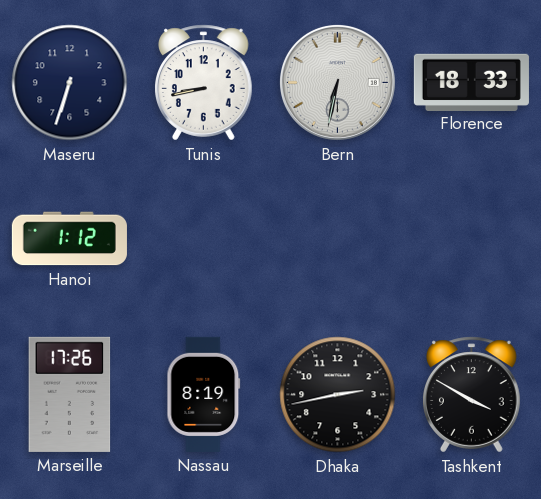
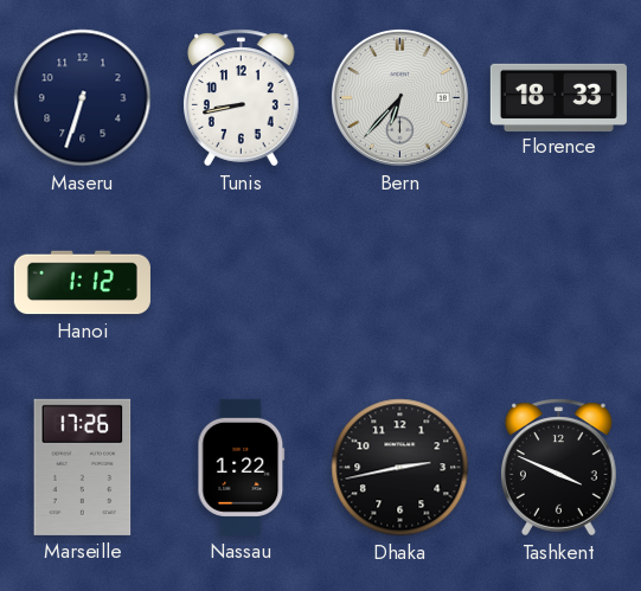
Bern: 6:32 -> 6:37 (399, 97)
Nassau: 8:19 -> 1:22 (242, 467)
Tashkent: 3:50 -> 3:49 (559, 468)
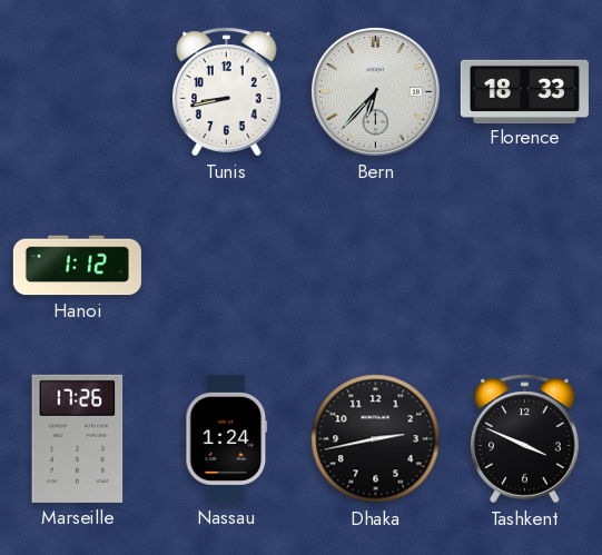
Maseru: 6:33 -> none (83, 98)
Nassau: 1:22 -> 1:24 (227, 438)
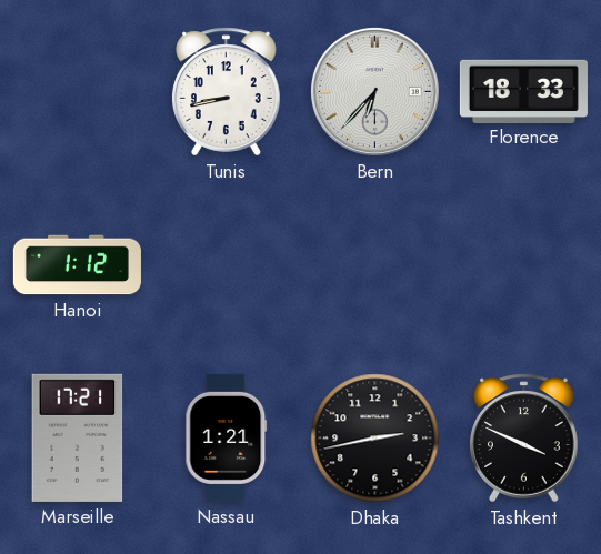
Marseille: 17:26 -> 17:21 (78, 437)
Nassau: 1:24 -> 1:21 (227, 437)
